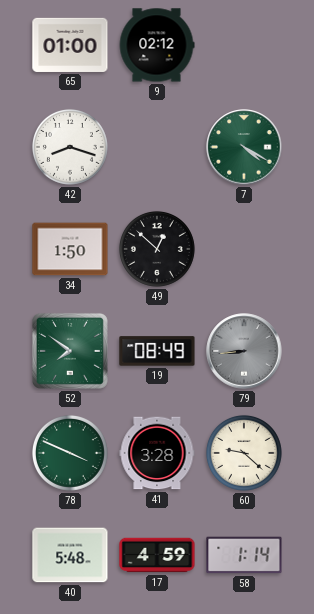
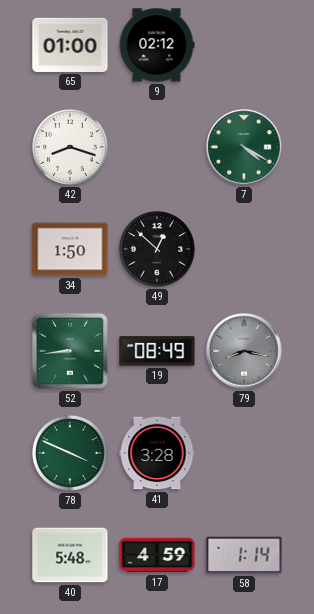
52: 7:51 -> 8:44 (70, 351)
79: 8:44 -> 8:17 (244, 351)
60: 9:22 -> none (244, 453)
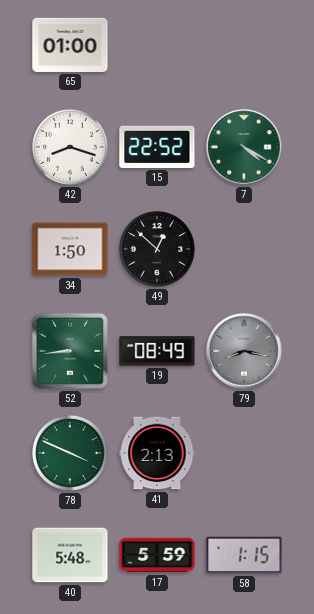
9: 02:12 -> none (157, 45)
15: none -> 22:52 (157, 147)
41: 3:28 -> 2:13 (157, 453)
17: 4:59 -> 5:59 (157, 555)
58: 1:14 -> 1:15 (244, 555)
